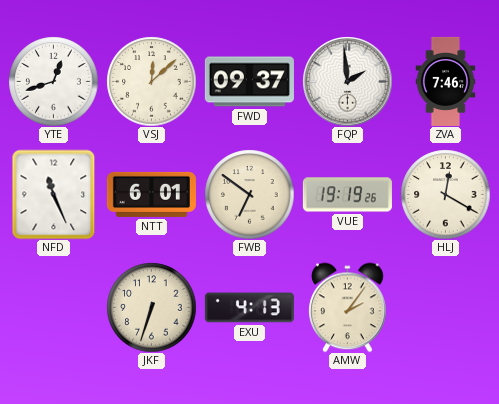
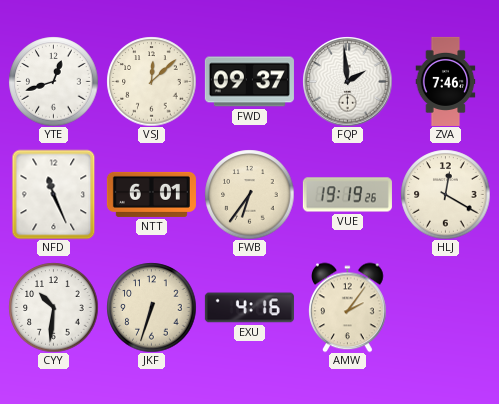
FWB: 6:51 -> 6:36 (249, 194)
CYY: none -> 10:31 (53, 307)
EXU: 4:13 -> 4:16 (249, 308)
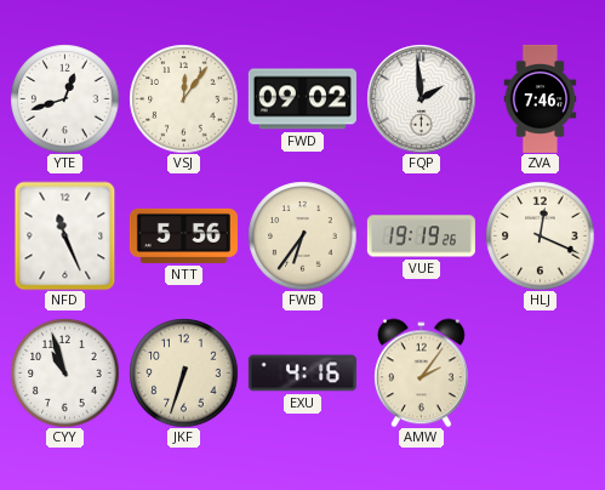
VSJ: 12:08 -> 12:06 (183, 98)
FWD: 09:37 -> 09:02 (302, 99)
NTT: 6:01 -> 5:56 (183, 235)
HLJ: 12:20 -> 12:19 (540, 235)
CYY: 10:31 -> 10:57 (64, 372)
